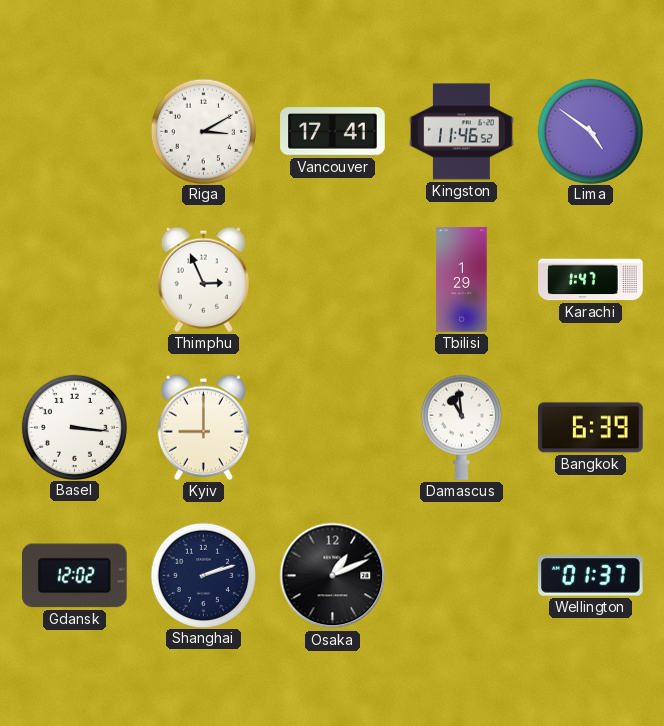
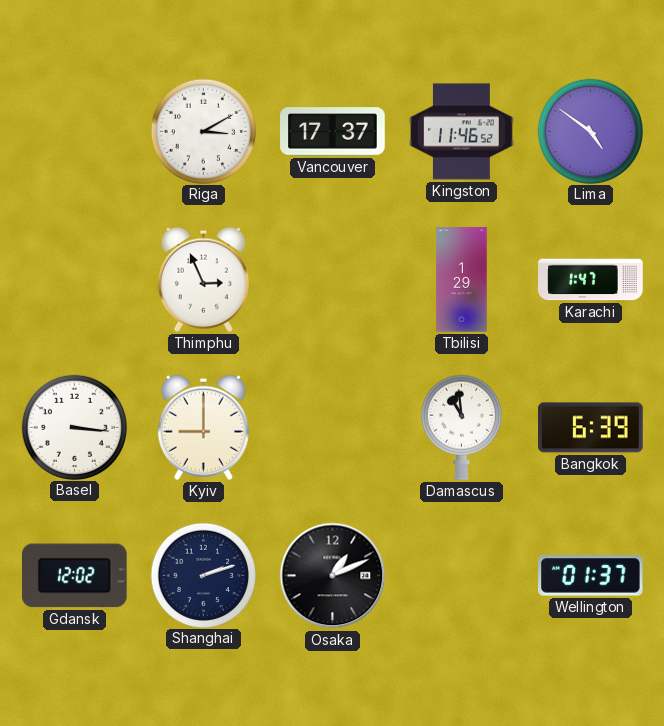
Vancouver: 17:41 -> 17:37 (333, 132)
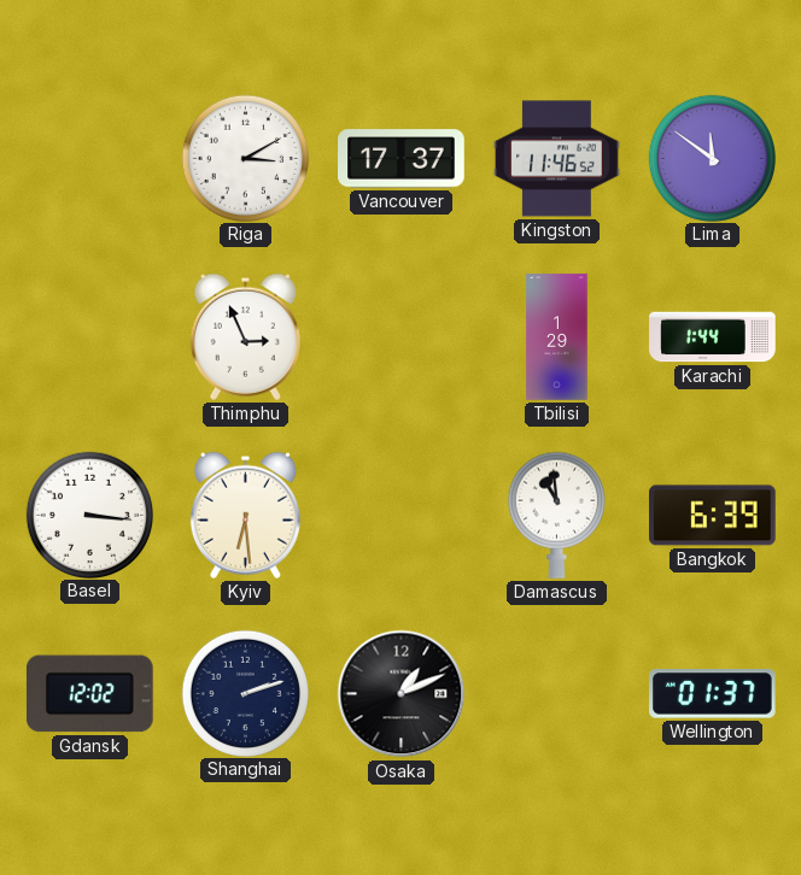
Lima: 4:51 -> 11:51 (712, 158)
Karachi: 1:47 -> 1:44 (713, 337)
Kyiv: 9:00 -> 6:29 (245, 515)
